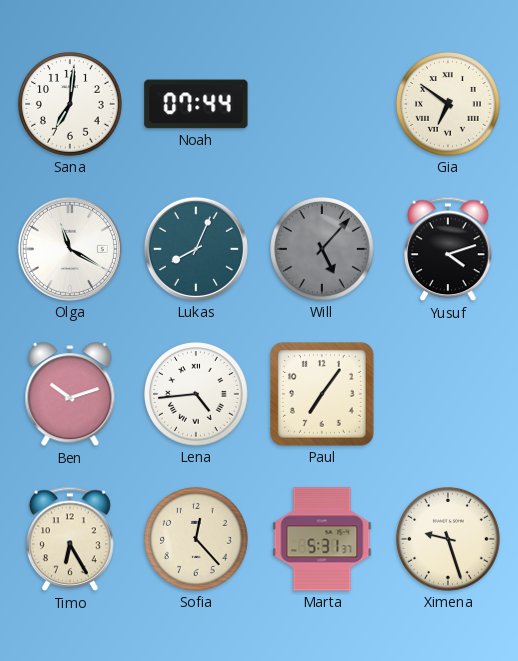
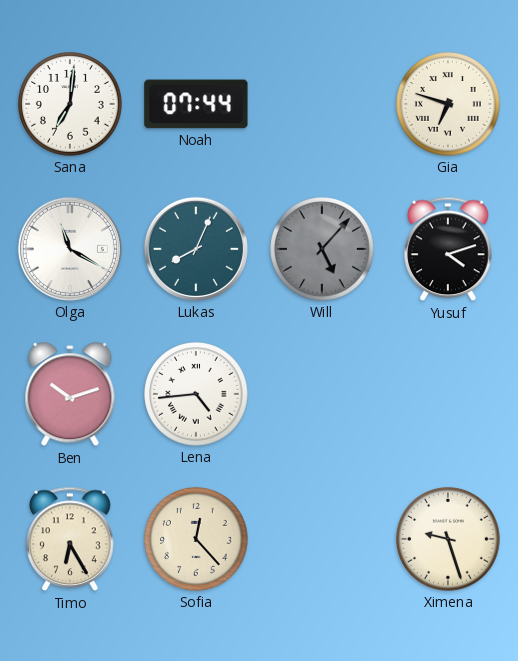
Gia: 6:51 -> 6:48 (449, 105)
Paul: 7:06 -> none (323, 395)
Marta: 5:31 -> none (322, 539)
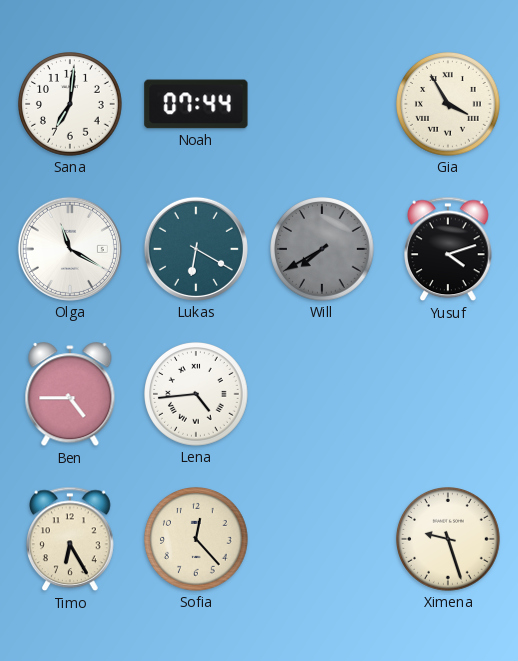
Gia: 6:48 -> 3:55 (449, 105)
Lukas: 8:04 -> 6:20 (196, 249)
Will: 5:07 -> 7:40 (323, 250)
Ben: 10:12 -> 4:45 (70, 395)
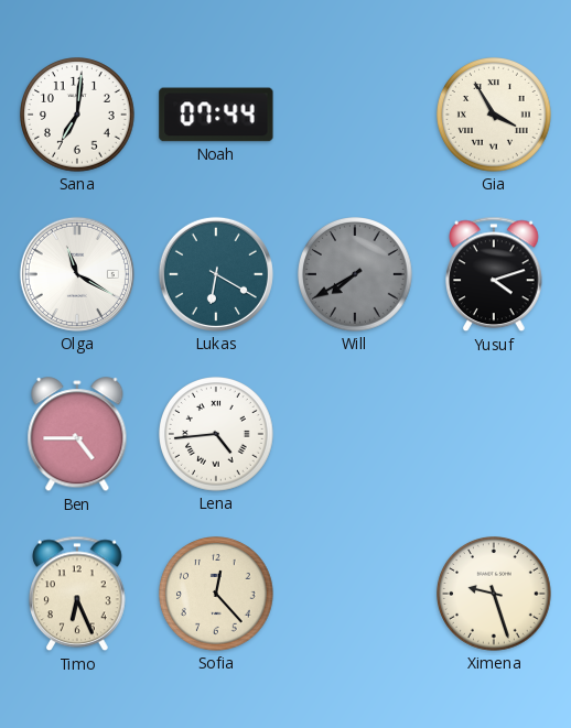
Timo: 6:25 -> 6:26 (78, 594)
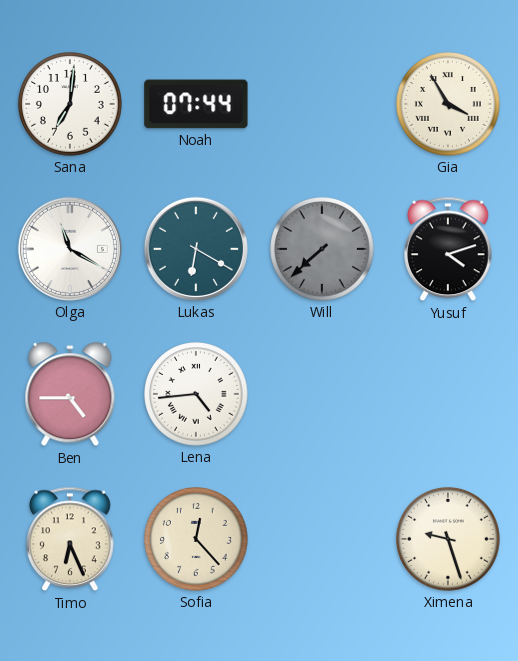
Will: 7:40 -> 7:38 (323, 250)
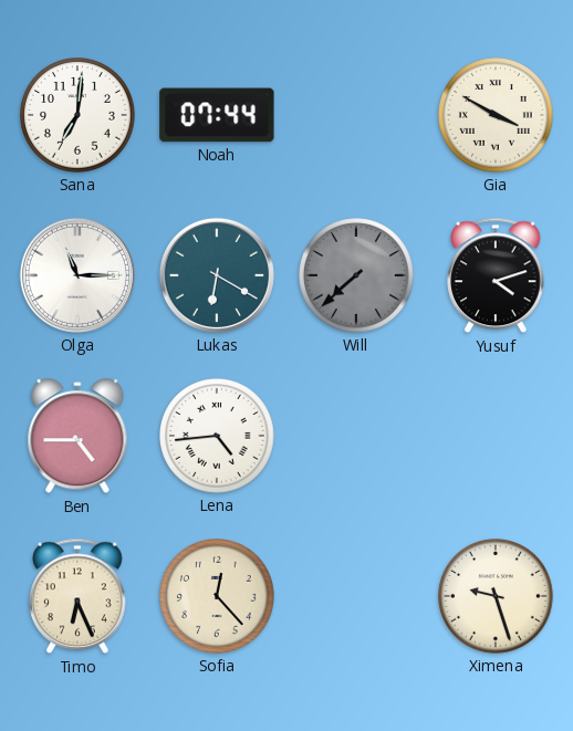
Gia: 3:55 -> 3:50 (497, 116)
Olga: 11:20 -> 11:15 (77, 275)
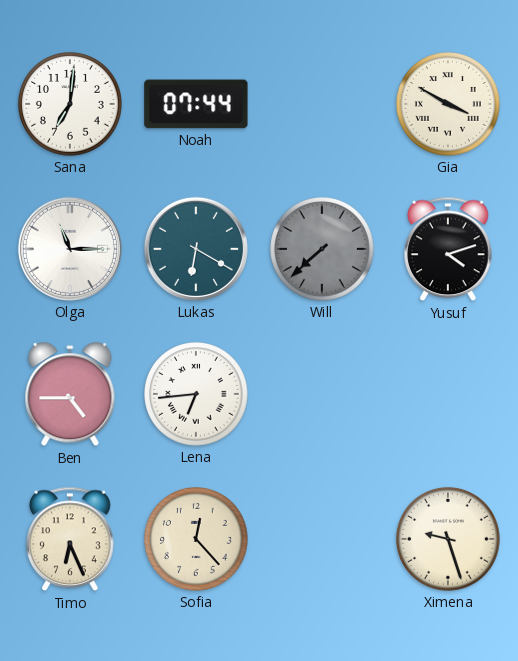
Lena: 4:44 -> 6:44 (197, 395)
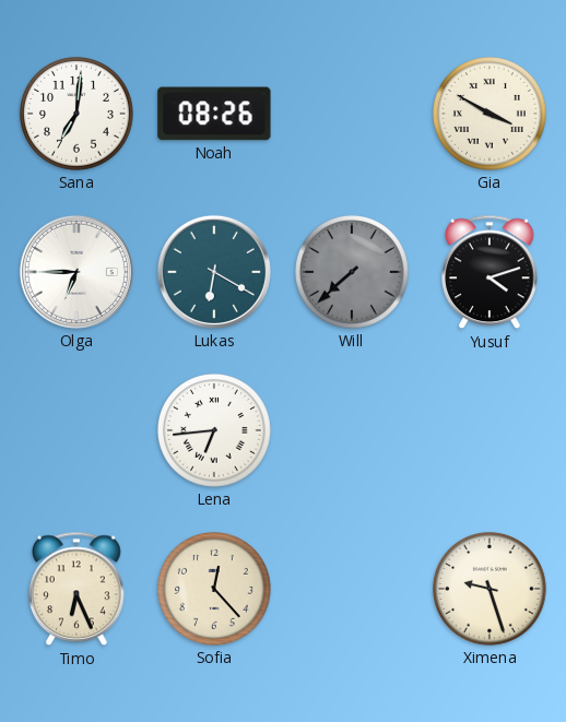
Noah: 07:44 -> 08:26 (214, 114)
Olga: 11:15 -> 6:45 (76, 272)
Ben: 4:45 -> none (70, 395)
